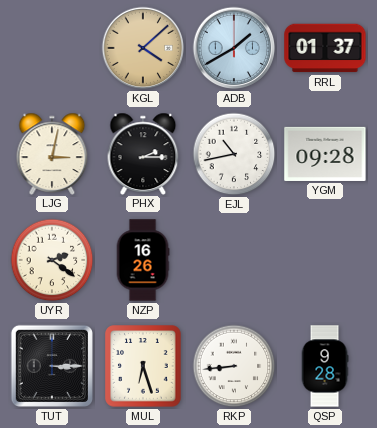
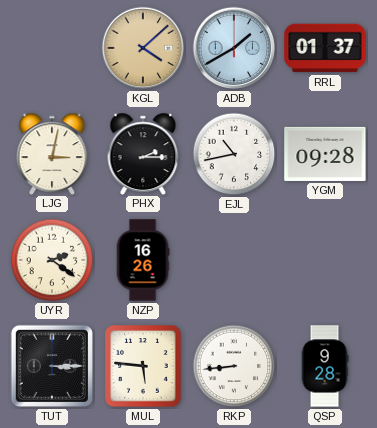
MUL: 6:27 -> 5:46 (143, 366)
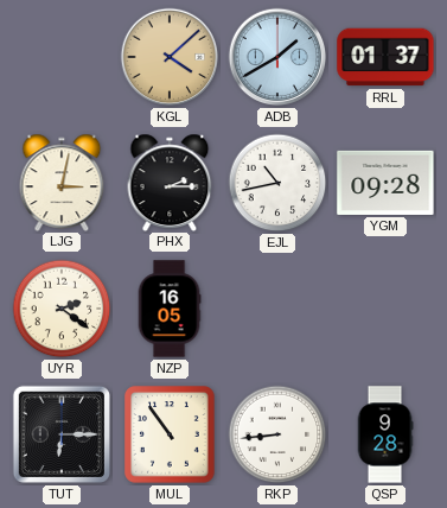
NZP: 16:26 -> 16:05 (170, 309)
TUT: 3:15 -> 6:15 (62, 434)
MUL: 5:46 -> 10:54 (170, 434)
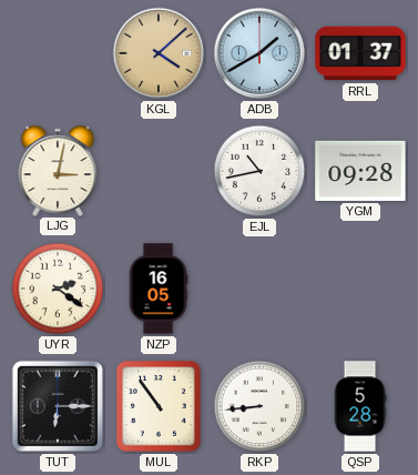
PHX: 2:15 -> none (170, 182)
QSP: 9:28 -> 5:28 (360, 406)
